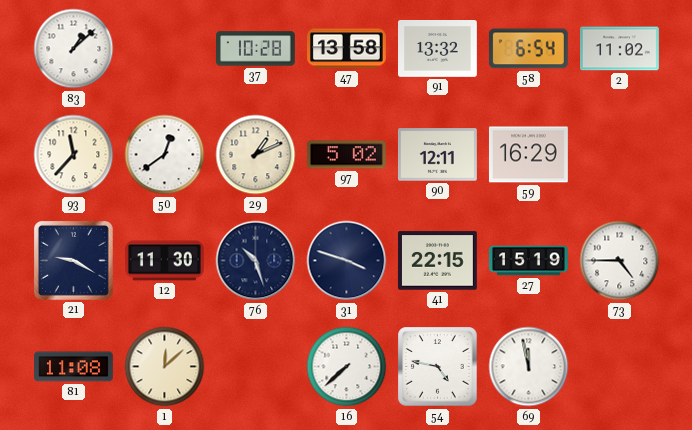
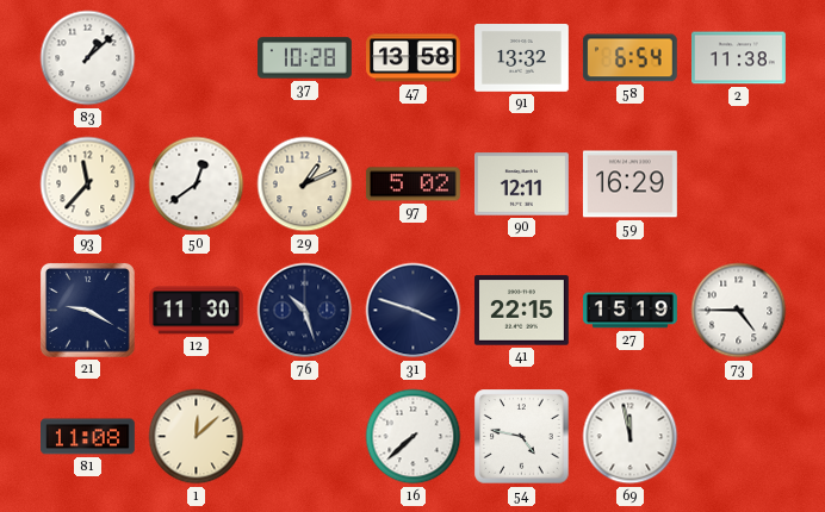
2: 11:02 -> 11:38 (739, 58)
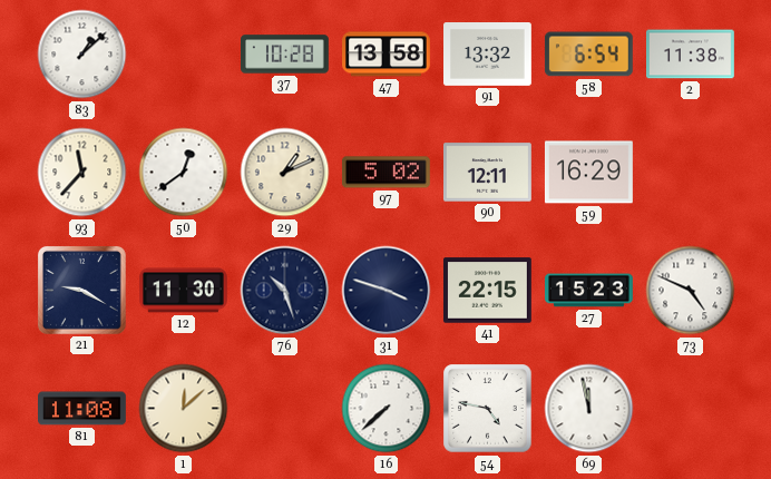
27: 15:19 -> 15:23 (589, 291)
73: 4:45 -> 4:49 (691, 291)
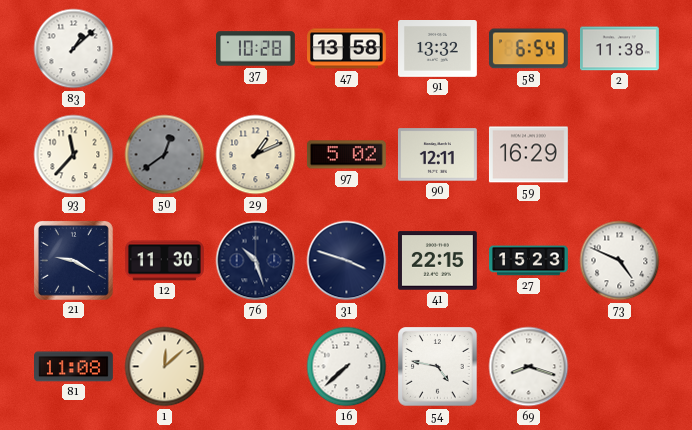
50 dial: white -> grey (165, 155)
69: 11:58 -> 8:18 (529, 367)
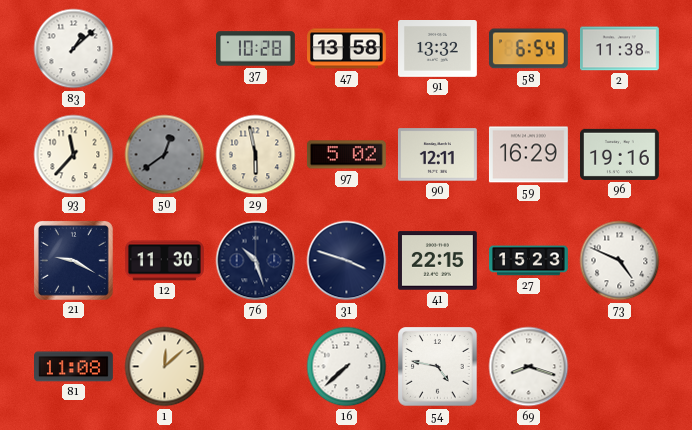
29: 1:11 -> 5:58 (256, 155)
96: none -> 19:16 (620, 154)
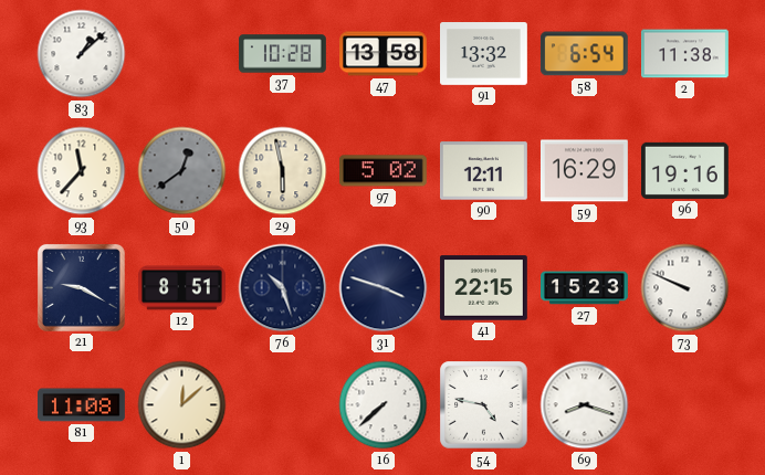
12: 11:30 -> 8:51 (181, 288)
73: 4:49 -> 9:49 (685, 288)
